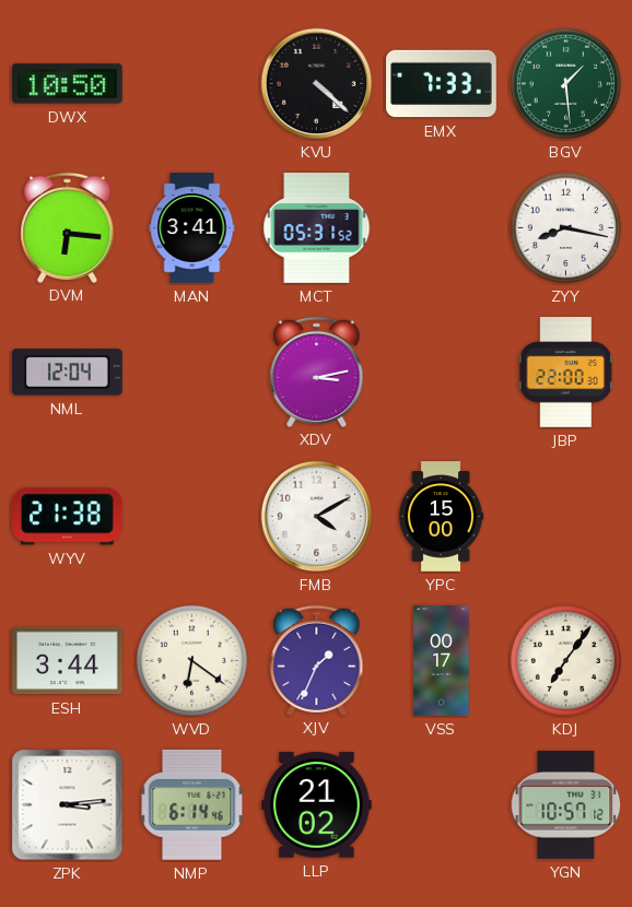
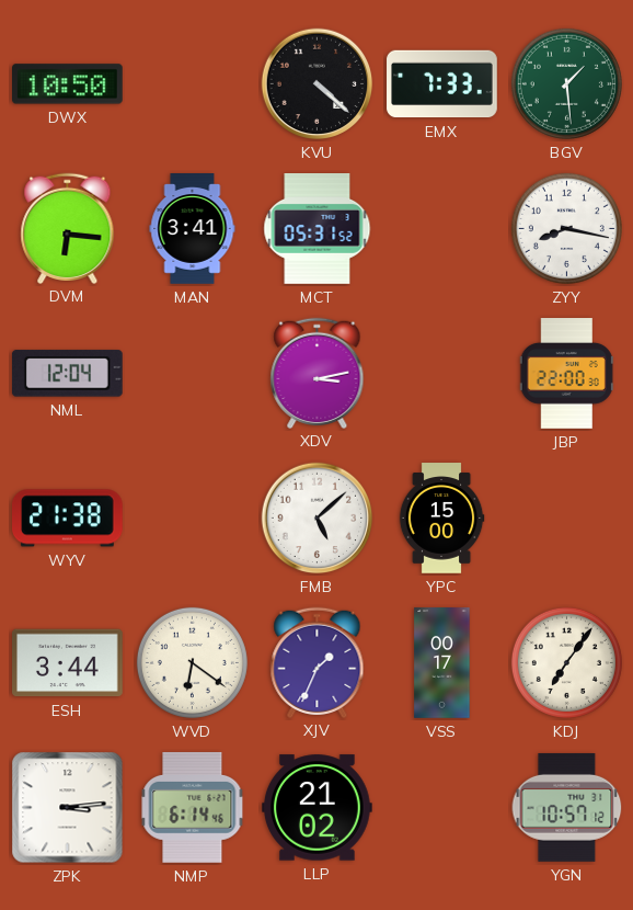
FMB: 4:10 -> 5:08 (318, 519)
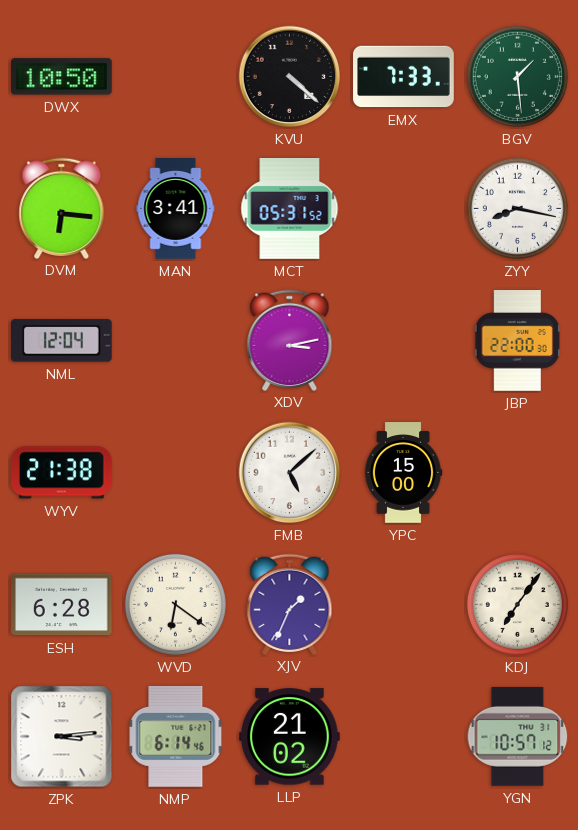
ESH: 3:44 -> 6:28 (62, 605)
VSS: 00:17 -> none (442, 663)
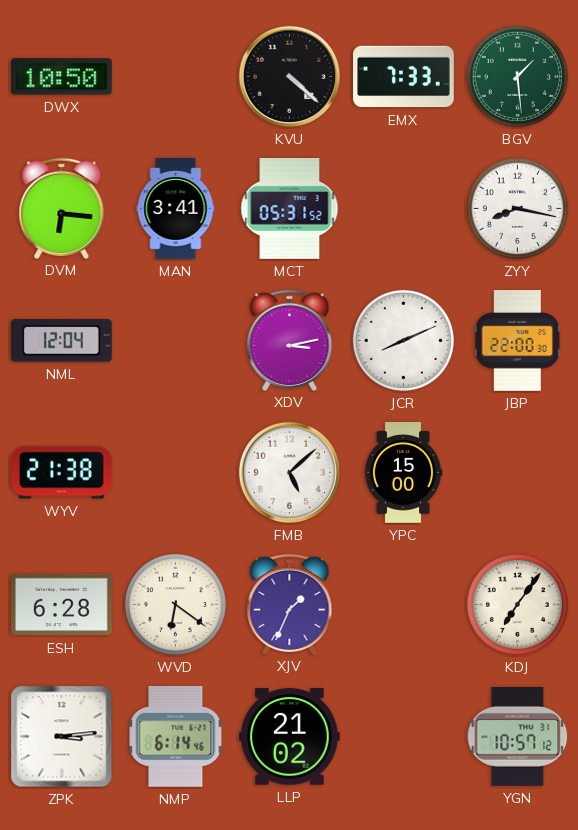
JCR: none -> 8:11 (403, 340)
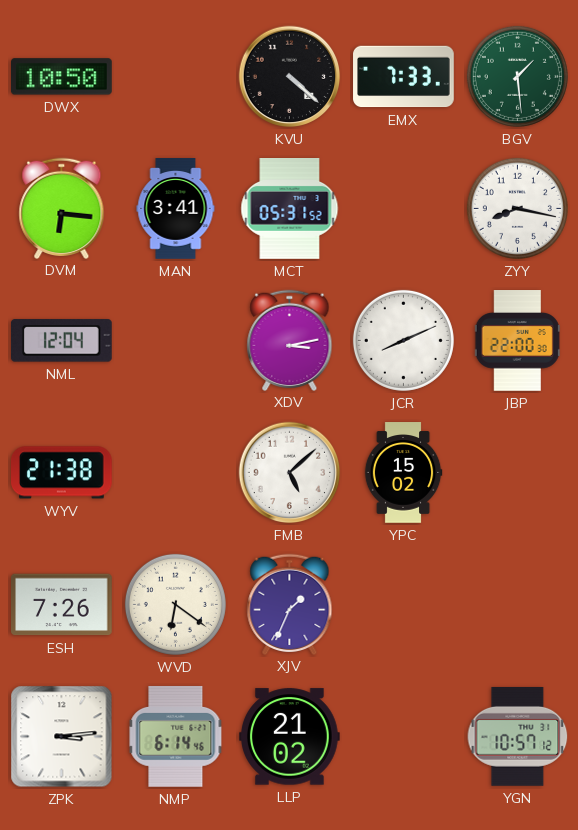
YPC: 15:00 -> 15:02 (403, 473)
ESH: 6:28 -> 7:26 (62, 605)
KDJ: 7:06 -> none (517, 604)
